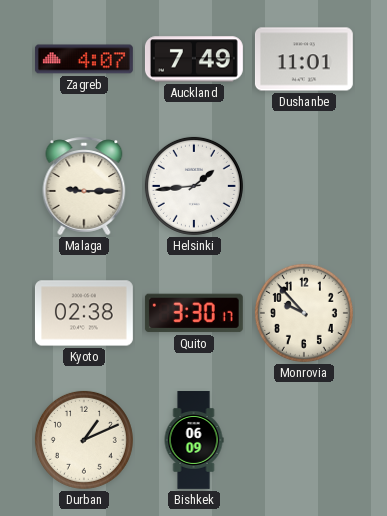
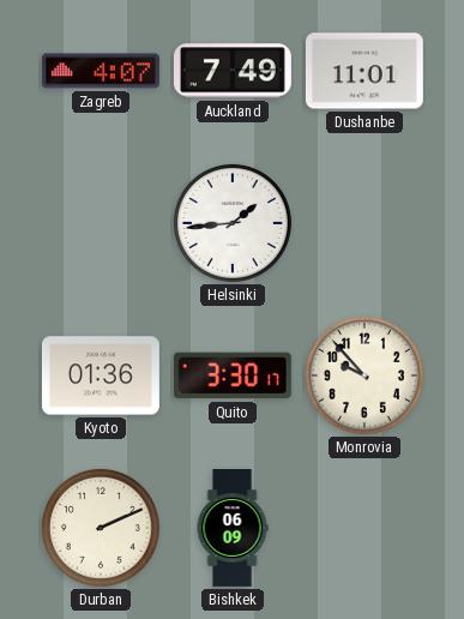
Malaga: 9:15 -> none (84, 186)
Kyoto: 02:38 -> 01:36 (101, 375)
Durban: 1:11 -> 2:11 (101, 528)
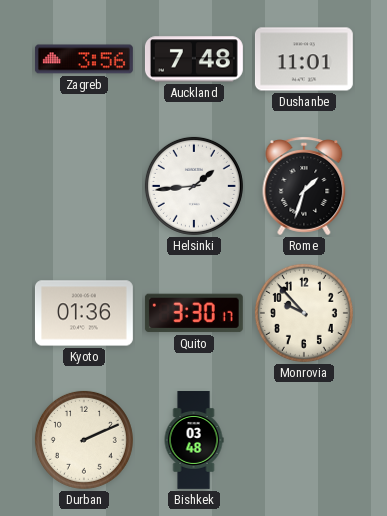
Zagreb: 4:07 -> 3:56 (84, 59)
Auckland: 7:49 -> 7:48 (194, 59)
Rome: none -> 1:33 (304, 186)
Bishkek: 06:09 -> 03:48 (194, 441)
